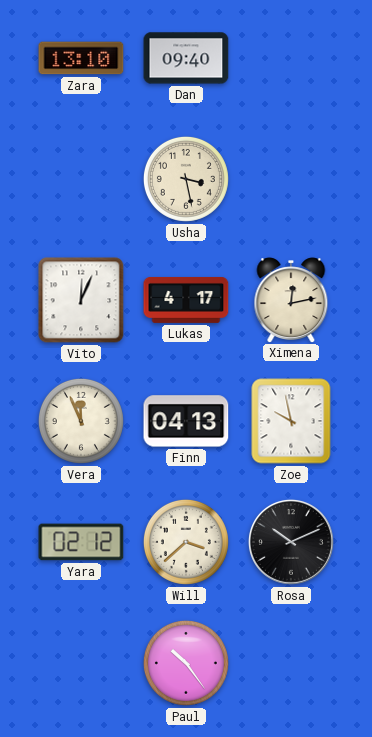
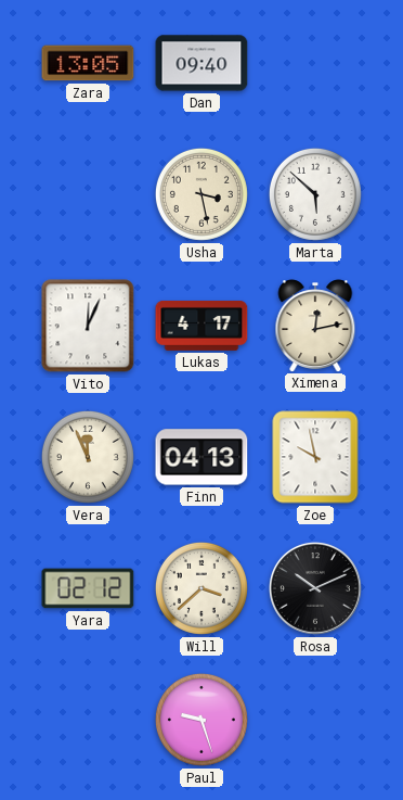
Zara: 13:10 -> 13:05 (88, 63)
Marta: none -> 5:52 (315, 194)
Paul: 10:24 -> 9:27 (201, 720)
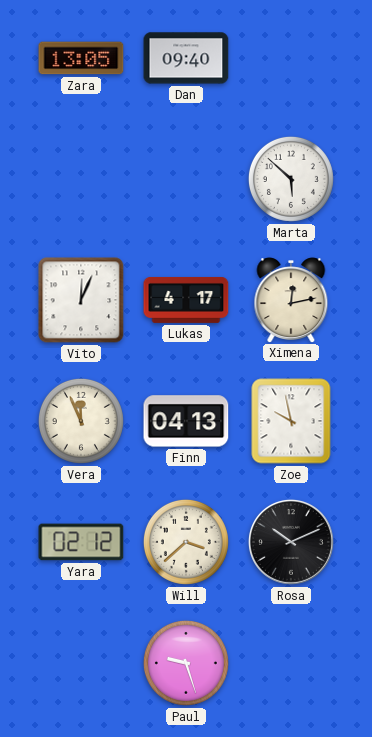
Usha: 3:28 -> none (201, 194)
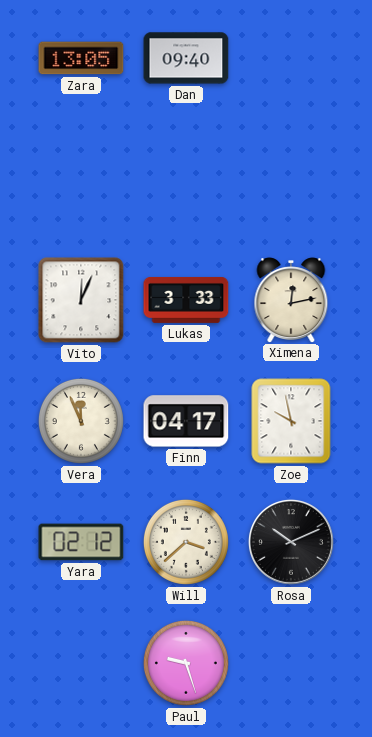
Marta: 5:52 -> none (291, 179)
Lukas: 4:17 -> 3:33 (186, 300)
Finn: 04:13 -> 04:17 (186, 421)
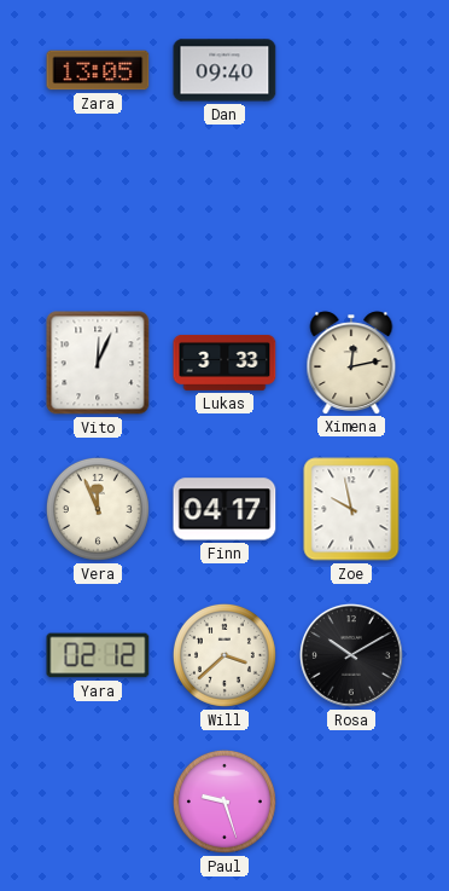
Rosa: 10:11 -> 10:10 (351, 655)
